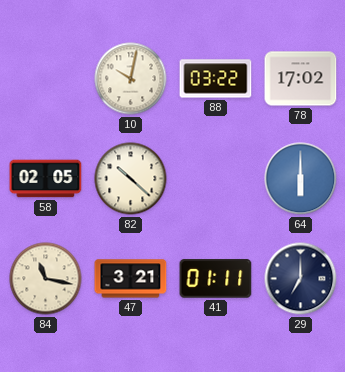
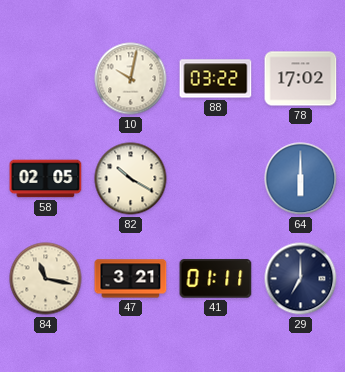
82: 10:22 -> 10:20 (131, 179)
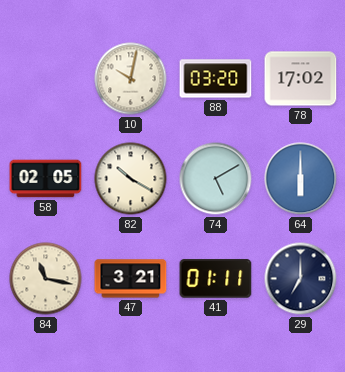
88: 03:22 -> 03:20 (216, 79)
74: none -> 5:10 (216, 179)
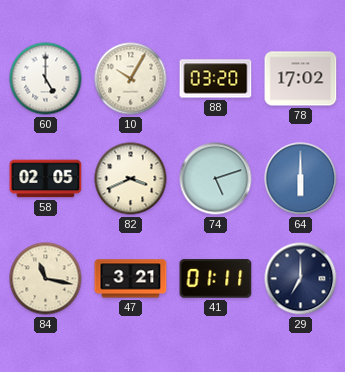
60: none -> 5:00 (46, 79)
10: 10:02 -> 10:05 (131, 79)
82: 10:20 -> 3:41 (131, 179)
74: 5:10 -> 5:12 (216, 179)
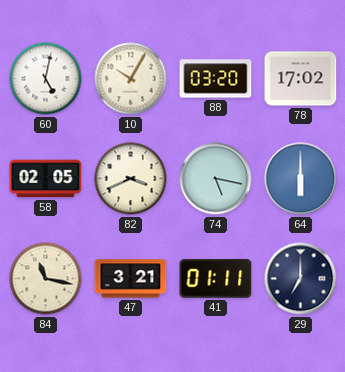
60: 5:00 -> 5:02 (46, 79)
74: 5:12 -> 5:17 (216, 179)
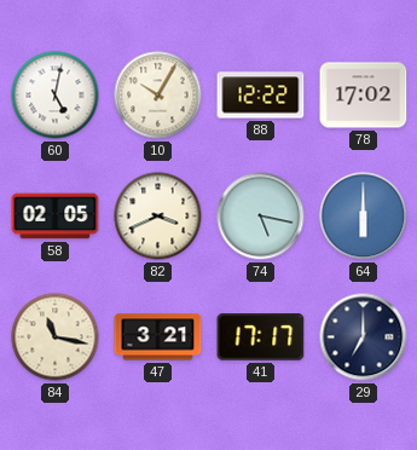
88: 03:20 -> 12:22 (261, 96)
41: 01:11 -> 17:17 (261, 337)
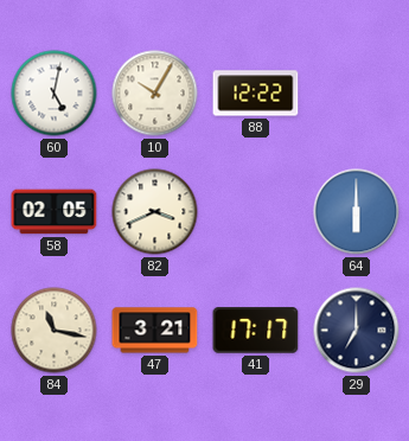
78: 17:02 -> none (364, 96)
74: 5:17 -> none (261, 217)
